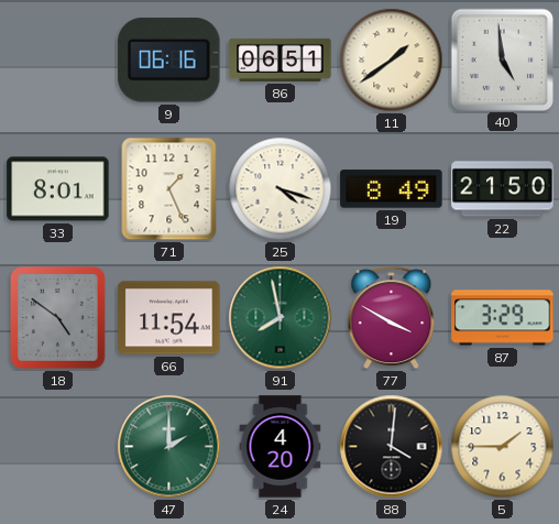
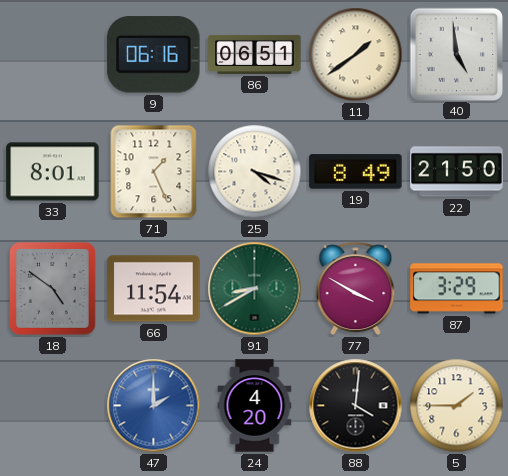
91: 7:58 -> 8:40 (255, 289)
47 dial: green -> blue (154, 406)
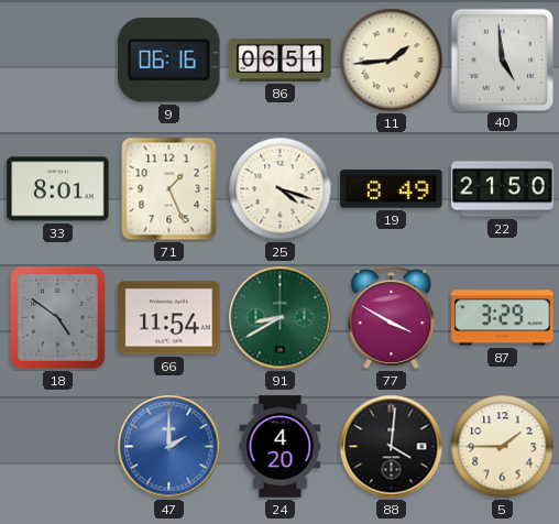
11: 1:39 -> 1:44 (392, 61)
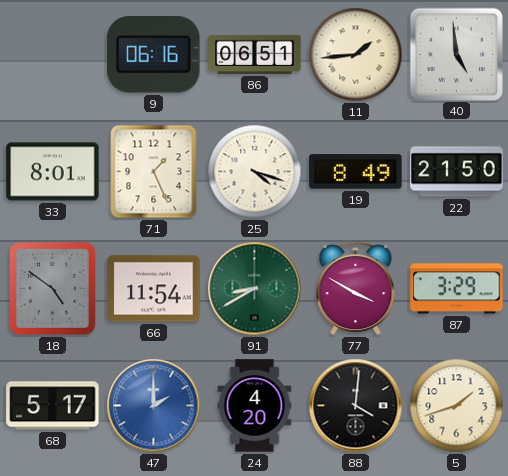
68: none -> 5:17 (53, 406)
5: 1:45 -> 1:42 (457, 406)
